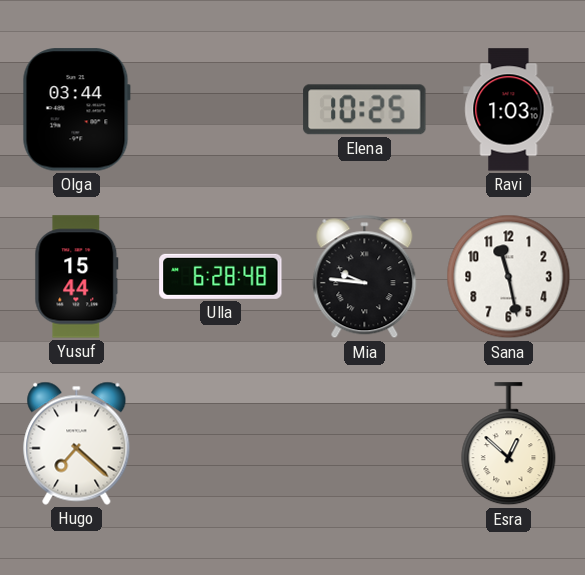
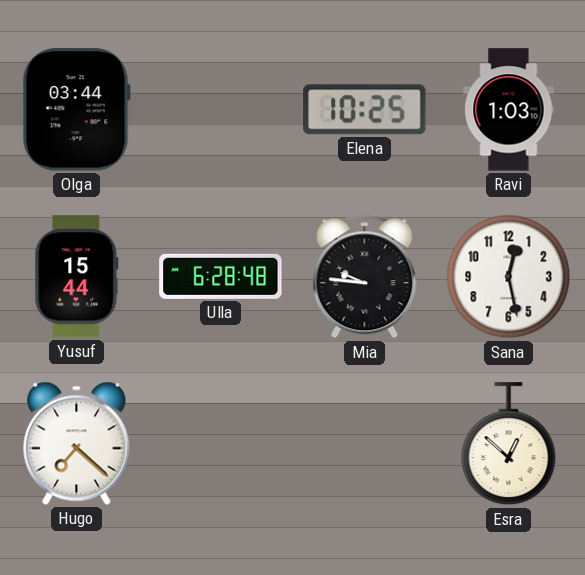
Sana: 11:28 -> 12:28 (509, 277)
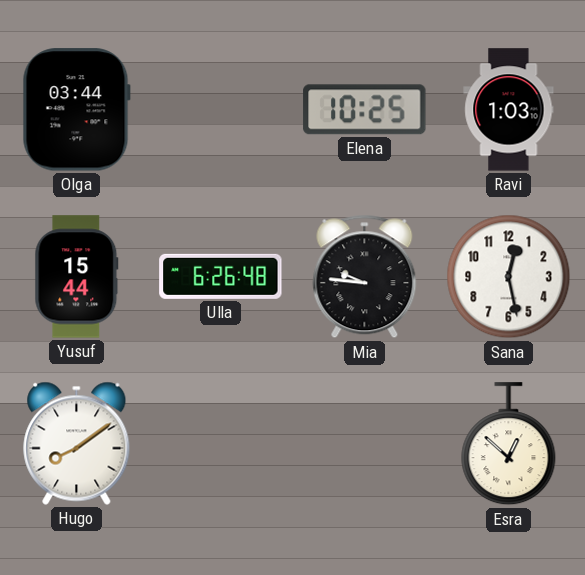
Ulla: 6:28 -> 6:26 (221, 276)
Hugo: 7:22 -> 8:09 (77, 443)
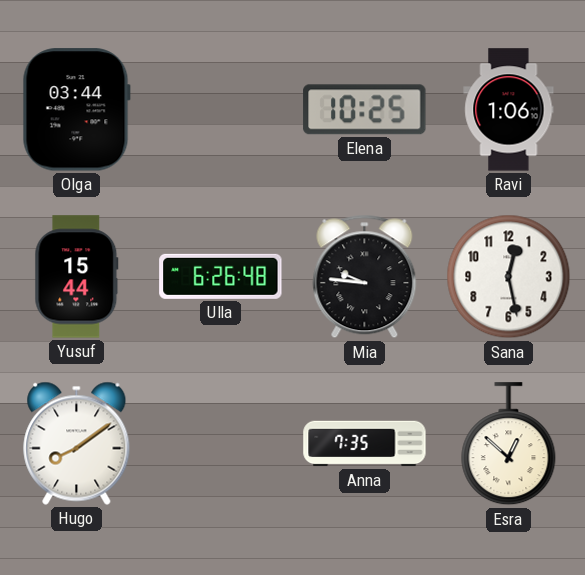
Ravi: 1:03 -> 1:06 (509, 110)
Anna: none -> 7:35 (365, 444)
